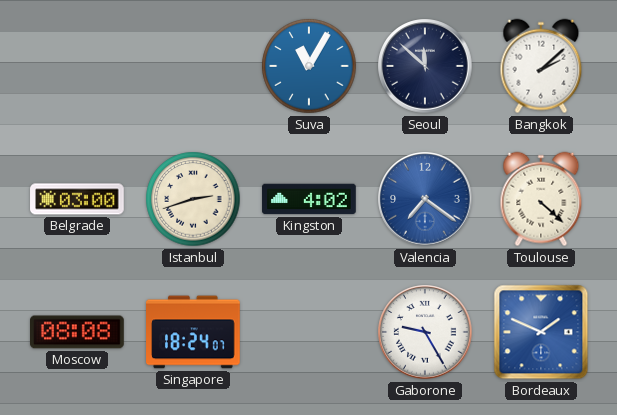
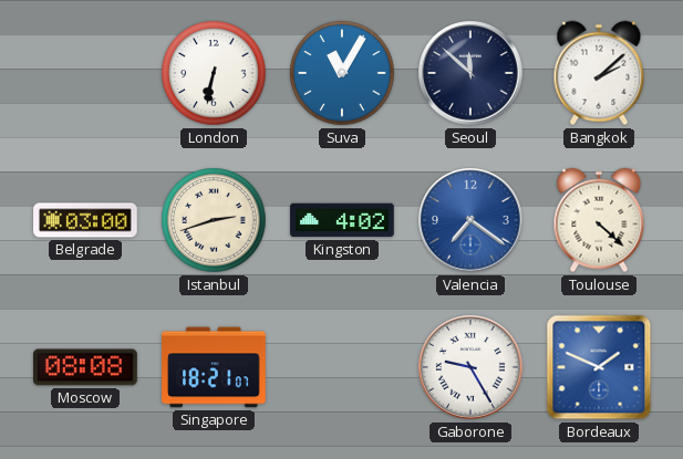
London: none -> 6:32 (214, 73)
Singapore: 18:24 -> 18:21 (214, 367)
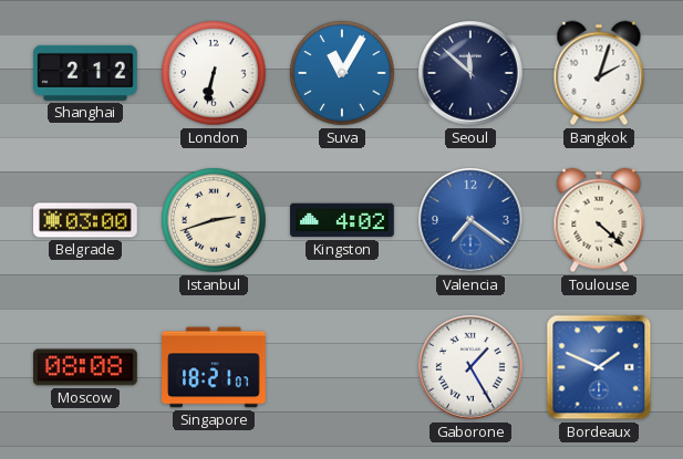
Shanghai: none -> 2:12 (85, 73)
Bangkok: 2:08 -> 2:03 (599, 73)
Gaborone: 9:25 -> 1:25 (470, 367)
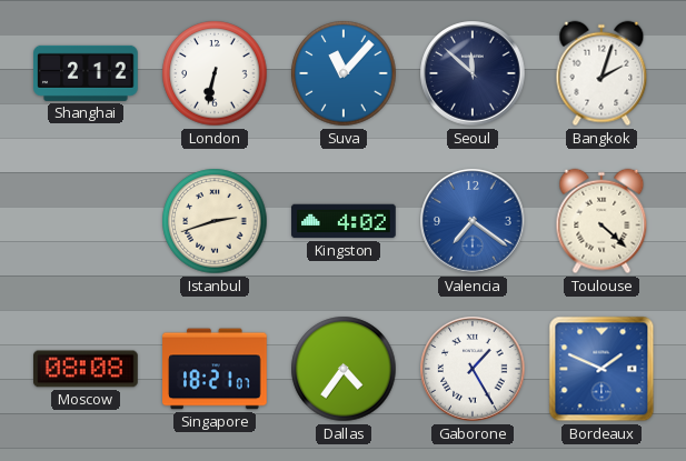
Suva: 11:05 -> 11:07 (344, 73)
Belgrade: 03:00 -> none (85, 220)
Dallas: none -> 4:36 (344, 369)
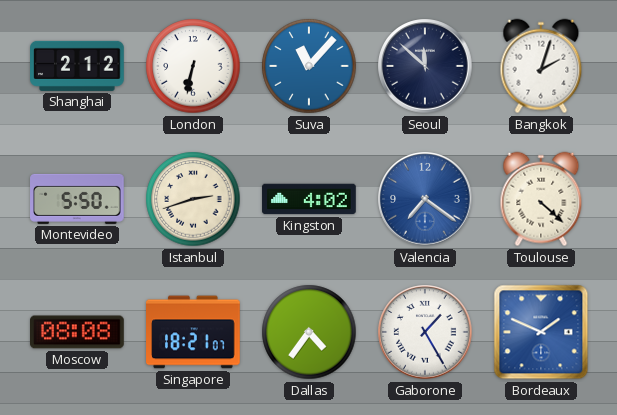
Montevideo: none -> 5:50 (77, 199)
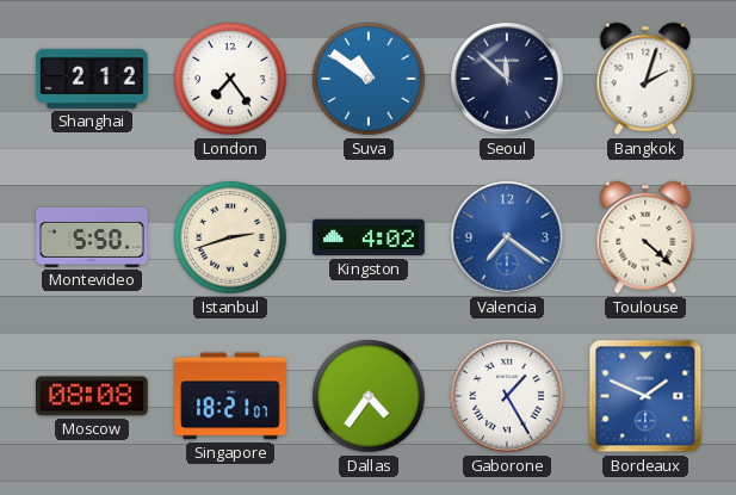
London: 6:32 -> 7:24 (230, 79)
Suva: 11:07 -> 10:51 (369, 79)
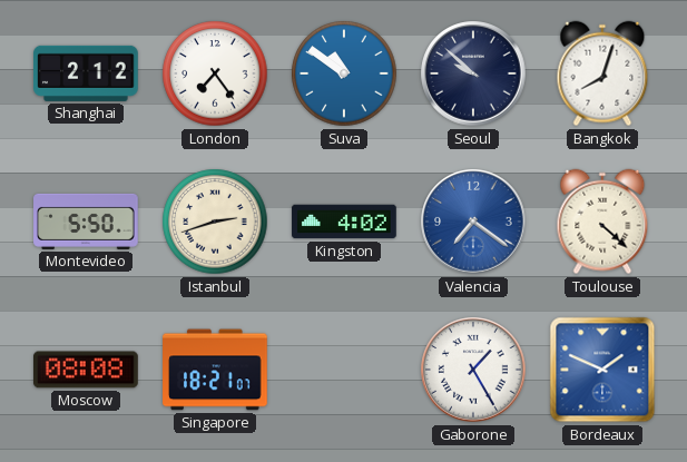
Seoul: 11:52 -> 9:52 (473, 73)
Bangkok: 2:03 -> 8:03 (602, 73)
Dallas: 4:36 -> none (369, 396)
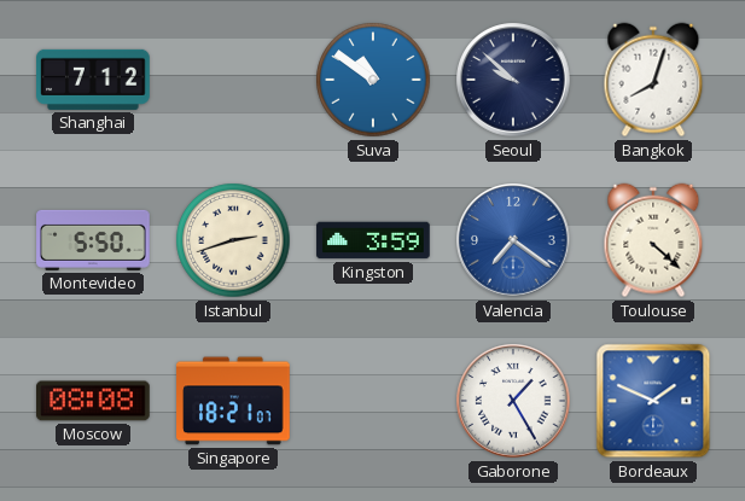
Shanghai: 2:12 -> 7:12 (93, 80)
London: 7:24 -> none (215, 73)
Kingston: 4:02 -> 3:59 (373, 240)
